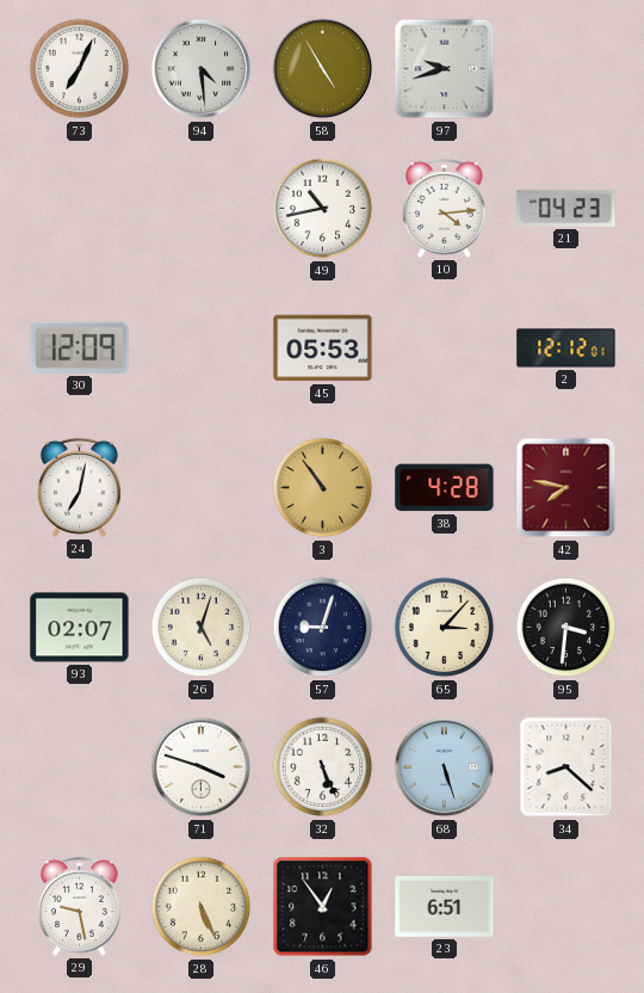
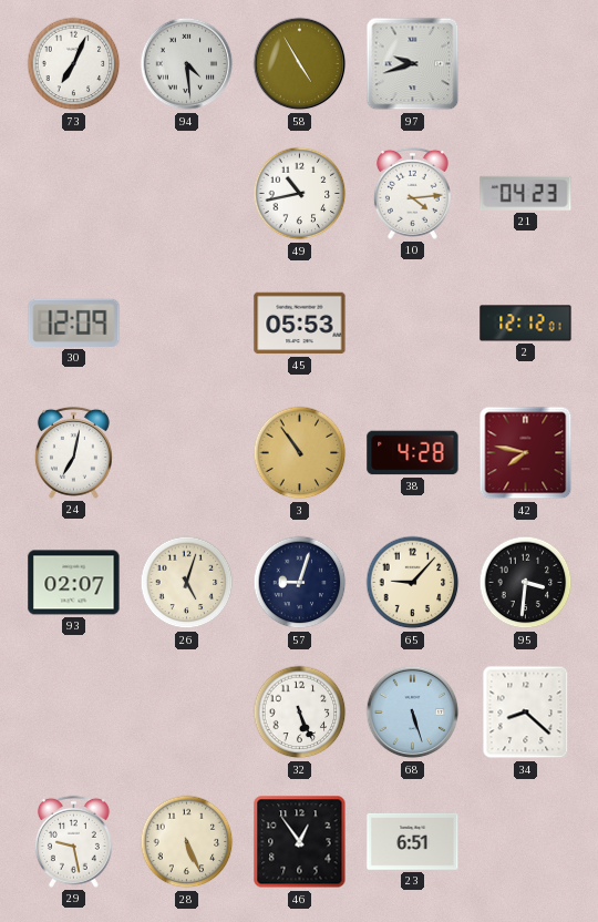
65: 3:07 -> 9:07 (413, 583)
71: 3:48 -> none (202, 767)
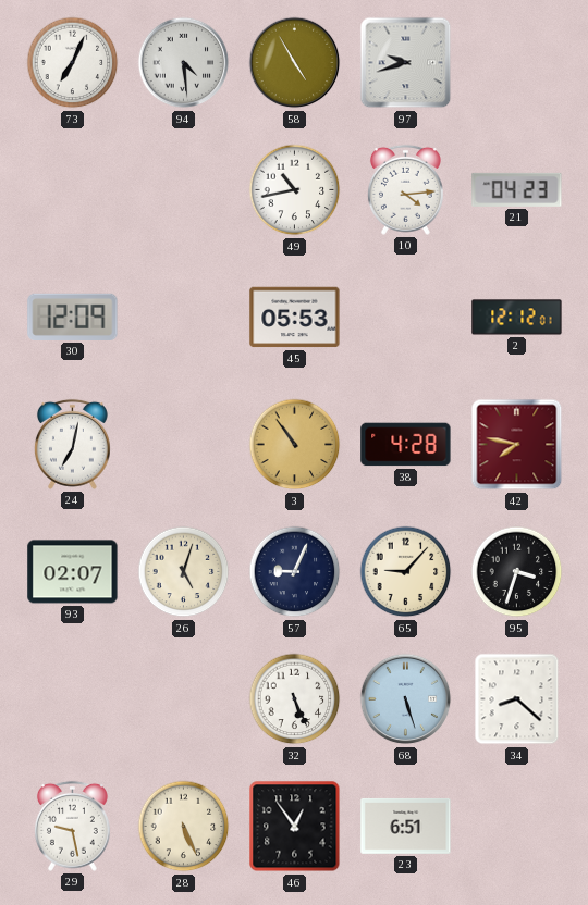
57: 9:03 -> 9:04 (295, 572)
95: 3:31 -> 3:33 (517, 572)
